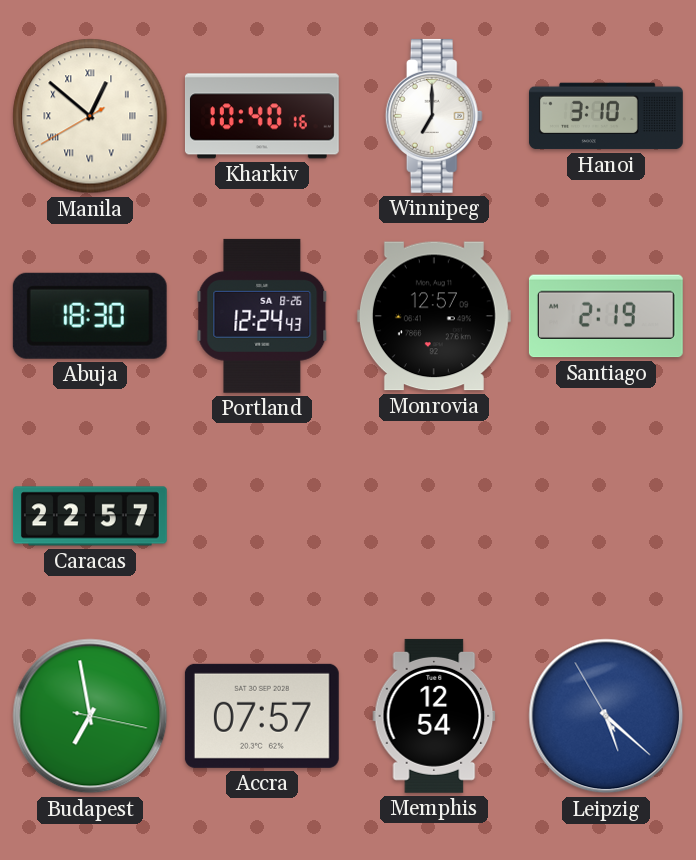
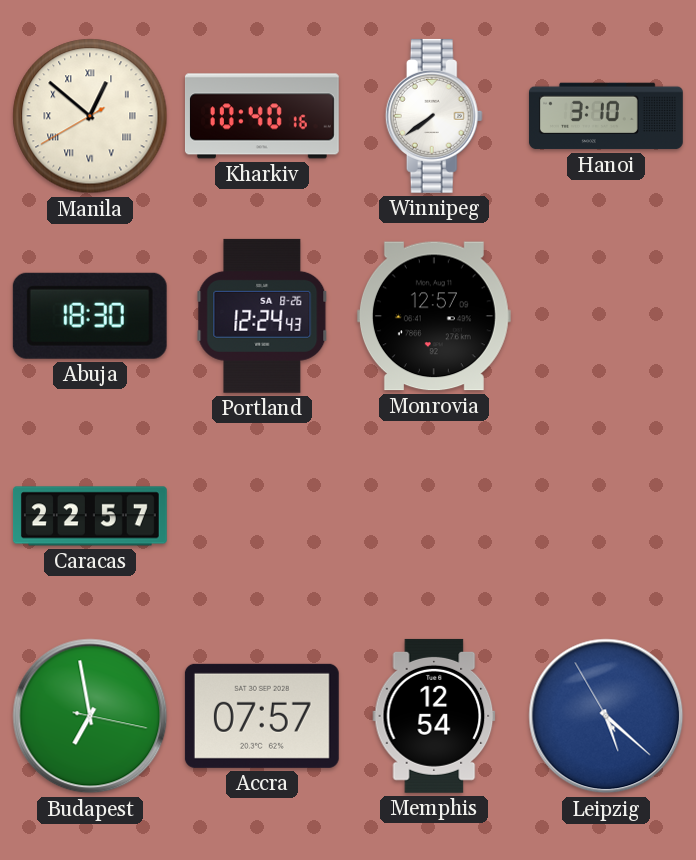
Winnipeg: 7:00 -> 7:39 (434, 116)
Santiago: 2:19 -> none (606, 316)
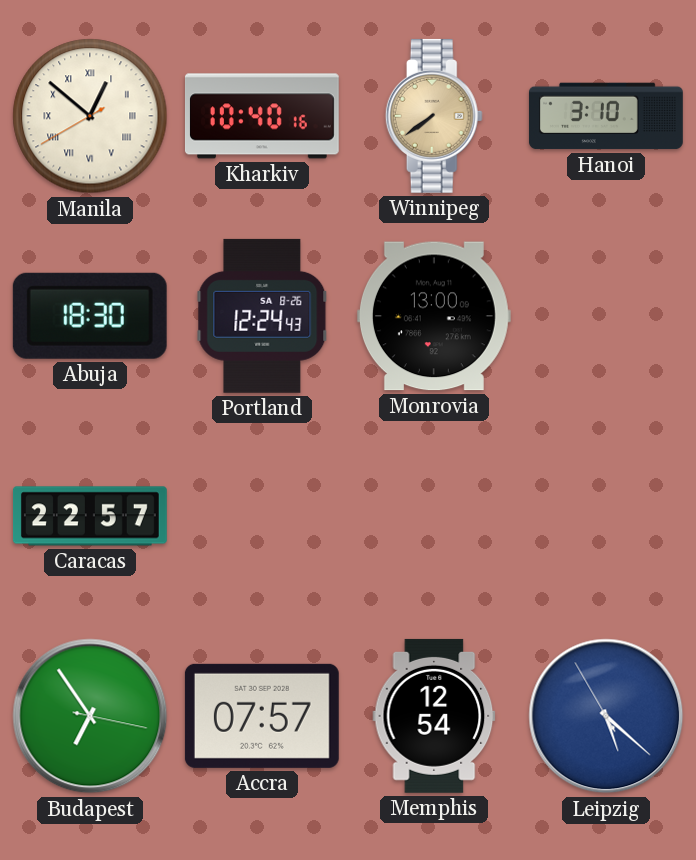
Winnipeg dial: white -> champagne (434, 116)
Monrovia: 12:57 -> 13:00 (434, 316)
Budapest: 6:58 -> 6:54 (90, 716)
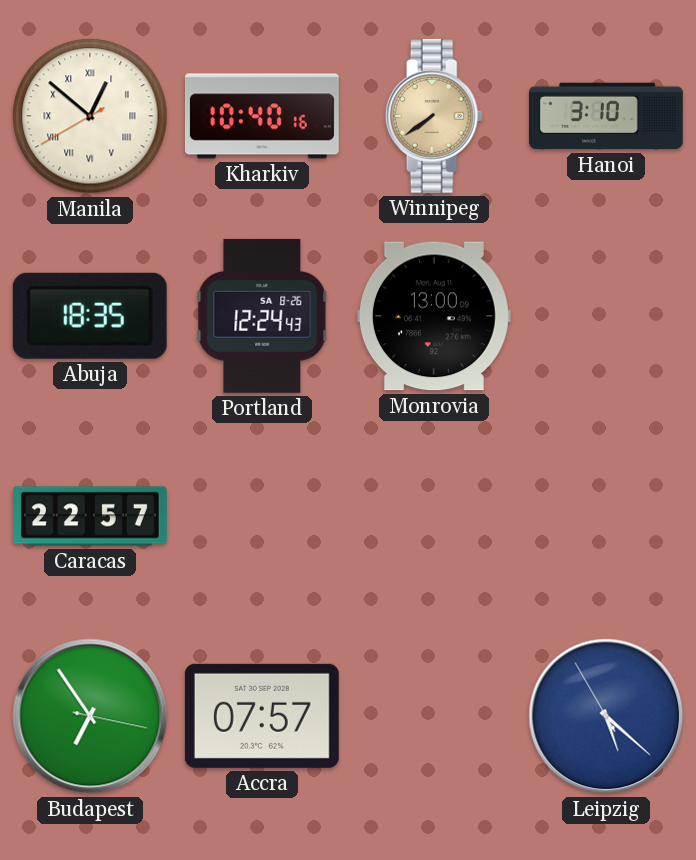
Abuja: 18:30 -> 18:35 (90, 316)
Memphis: 12:54 -> none (434, 716)
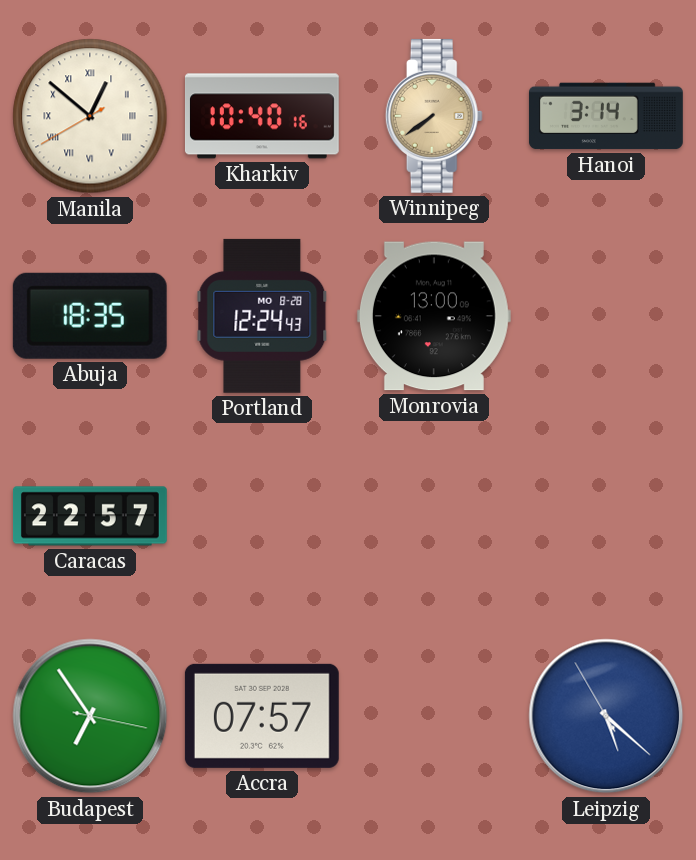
Hanoi: 3:10 -> 3:14 (606, 116)
Portland date: SA 8-26 -> MO 8-28 (262, 316)
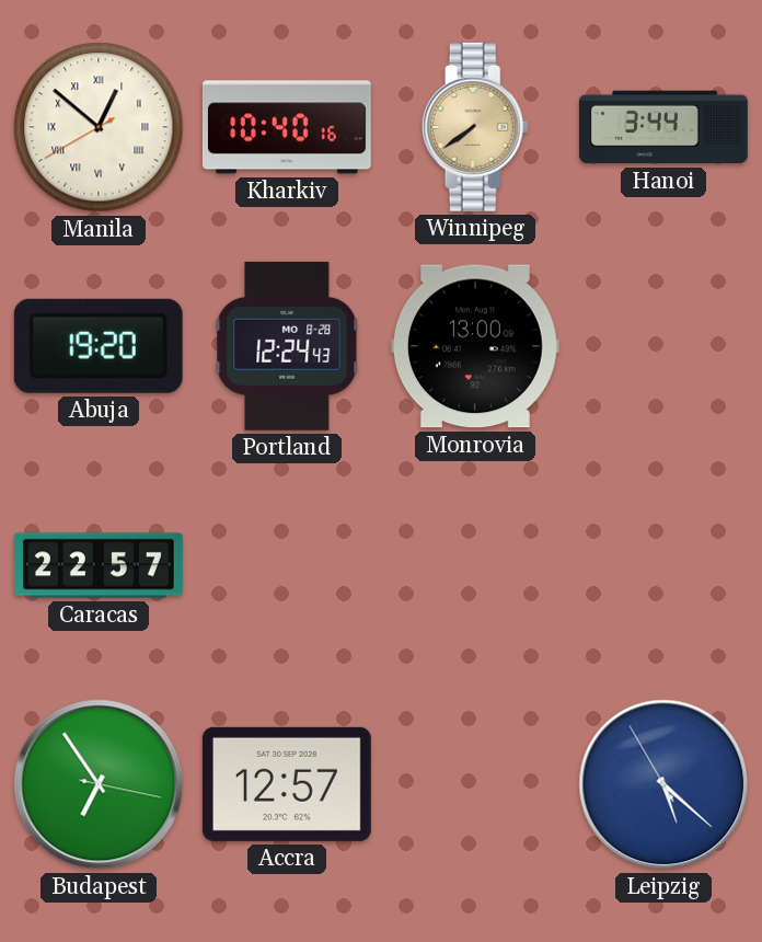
Hanoi: 3:14 -> 3:44 (663, 127)
Abuja: 18:35 -> 19:20 (99, 346)
Accra: 07:57 -> 12:57 (287, 784)
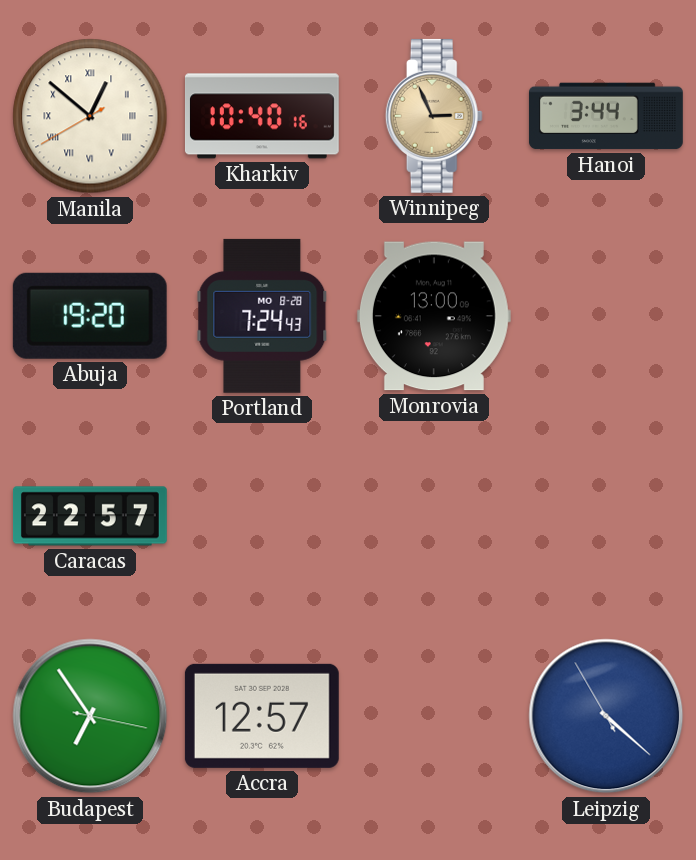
Winnipeg: 7:39 -> 2:56 (434, 116)
Portland: 12:24 -> 7:24 (262, 316)
Leipzig: 5:21 -> 4:21 (606, 716)
